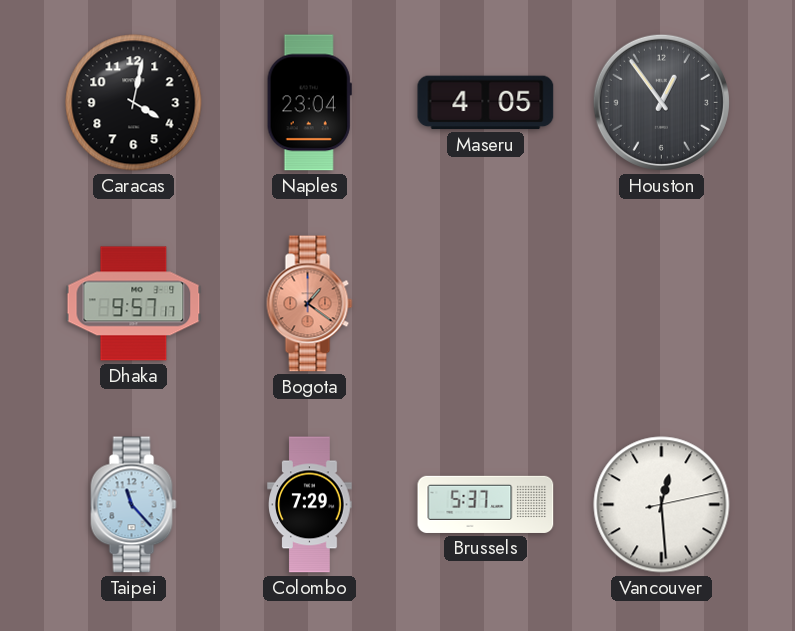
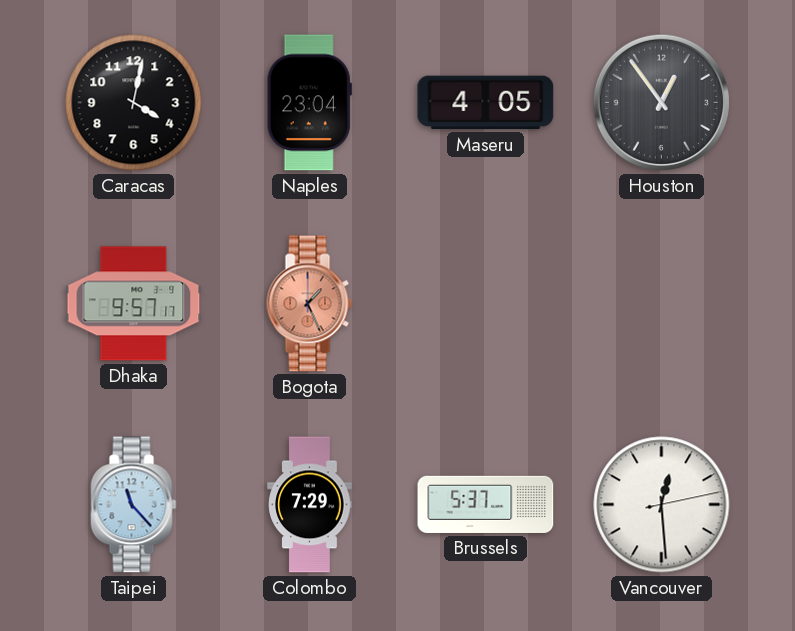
Bogota: 1:21 -> 1:26 (310, 304)
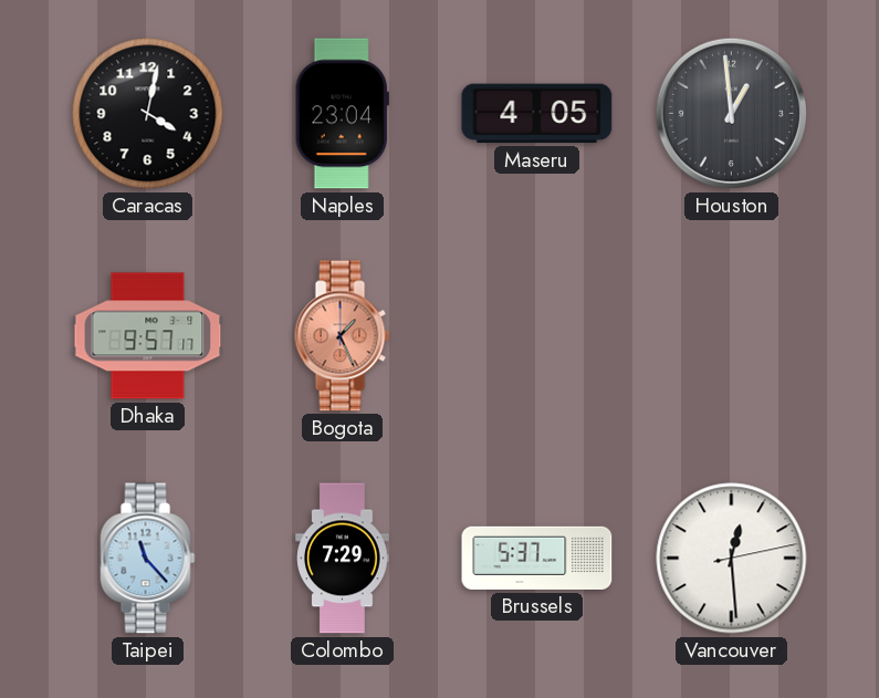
Houston: 12:54 -> 12:59 (731, 113)
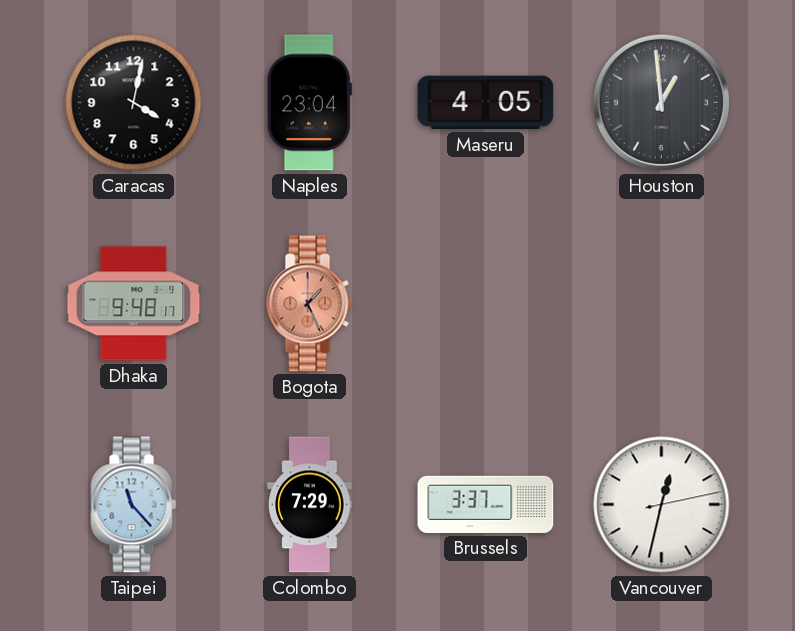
Dhaka: 9:57 -> 9:48 (134, 304)
Brussels: 5:37 -> 3:37 (486, 504)
Vancouver: 12:29 -> 12:32 (662, 505)
